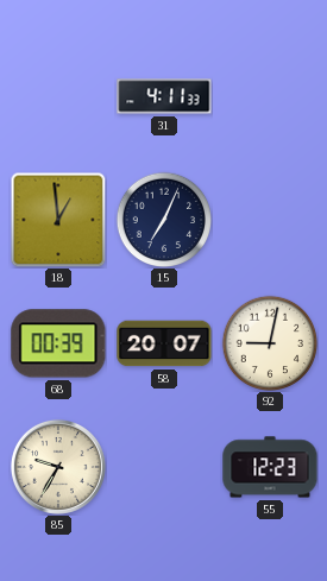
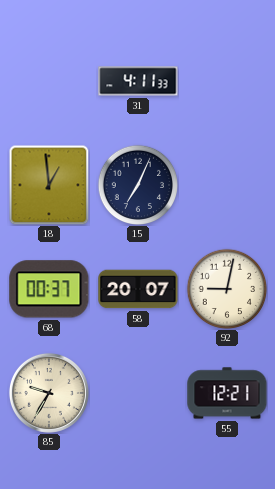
68: 00:39 -> 00:37 (49, 289)
55: 12:23 -> 12:21 (227, 393)
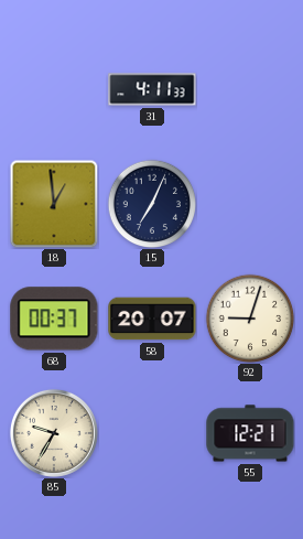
92: 9:02 -> 9:03 (249, 317)
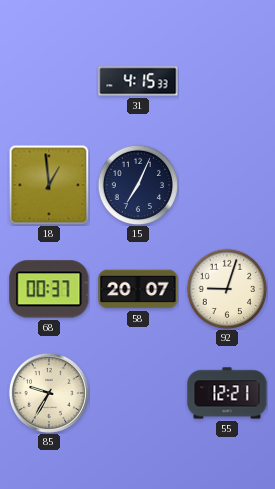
31: 4:11 -> 4:15 (138, 81)
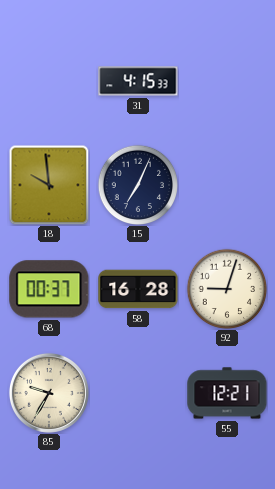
18: 12:59 -> 9:59 (49, 185)
58: 20:07 -> 16:28 (138, 289)
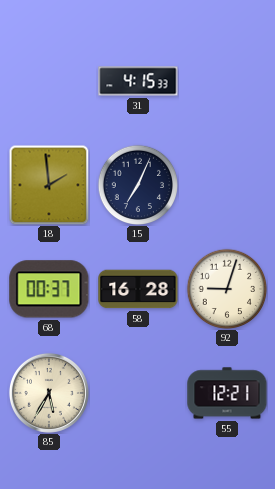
18: 9:59 -> 1:59 (49, 185)
85: 9:35 -> 5:35 (49, 393)
